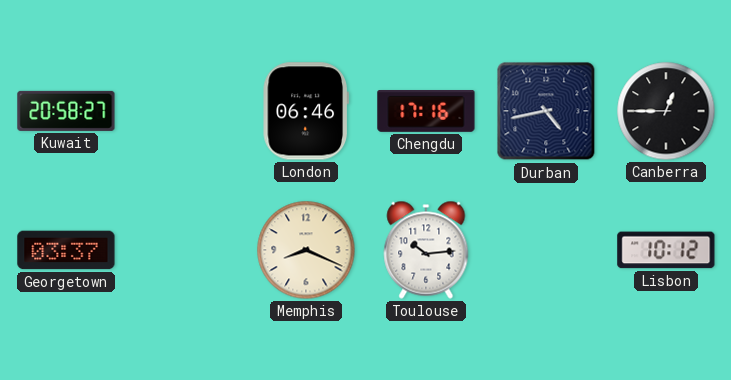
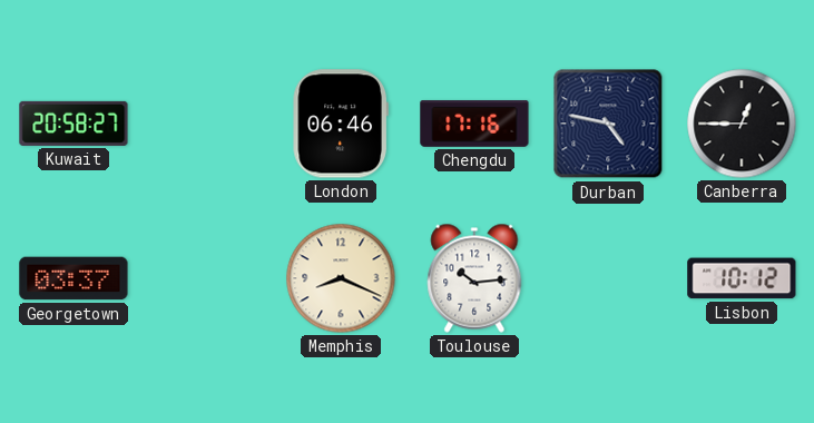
Durban: 4:43 -> 4:47 (608, 124)
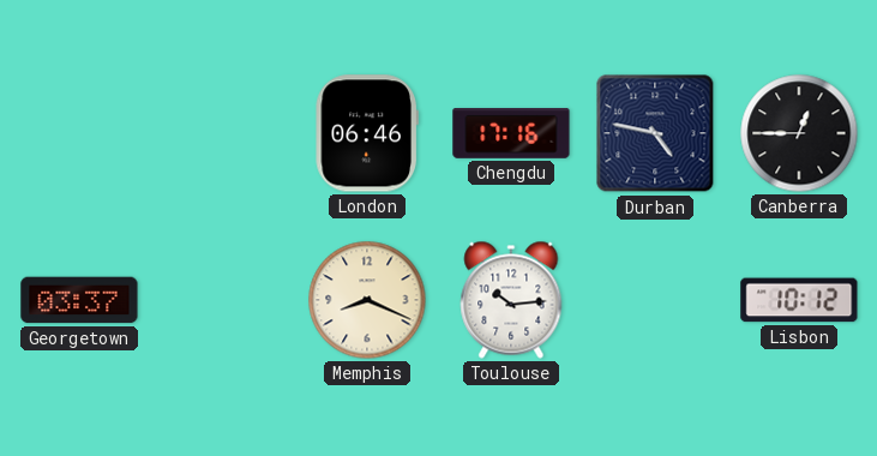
Kuwait: 20:58 -> none (73, 124)
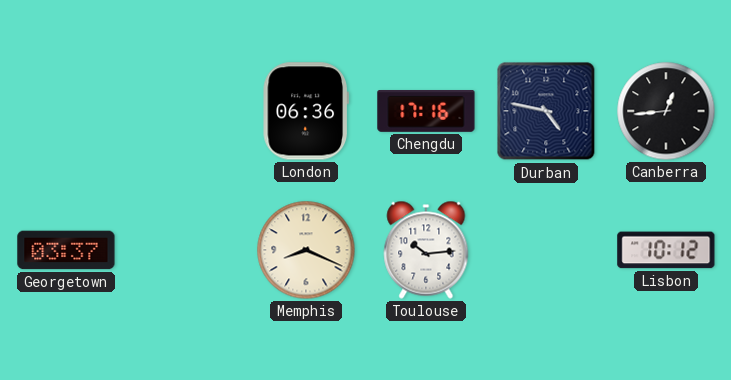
London: 06:46 -> 06:36 (306, 111)
Canberra: 12:45 -> 12:44 (666, 111)
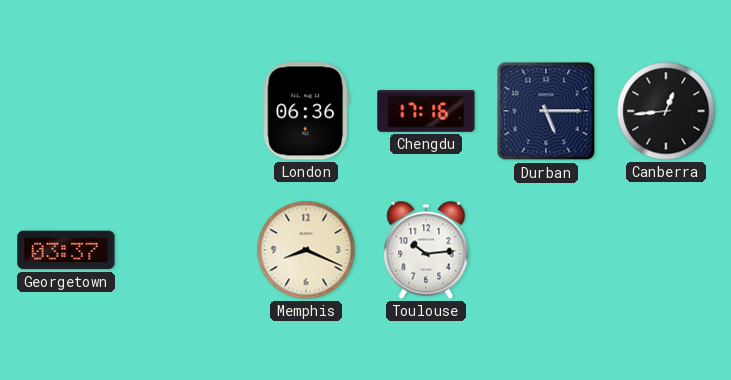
Durban: 4:47 -> 5:15 (546, 111)
Lisbon: 10:12 -> none (666, 250)
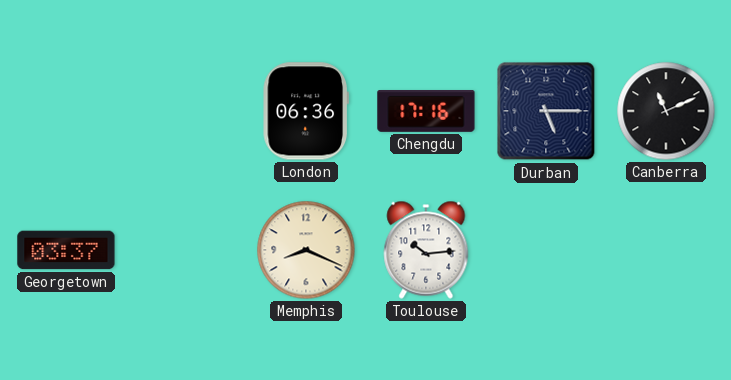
Canberra: 12:44 -> 11:11 (666, 111)
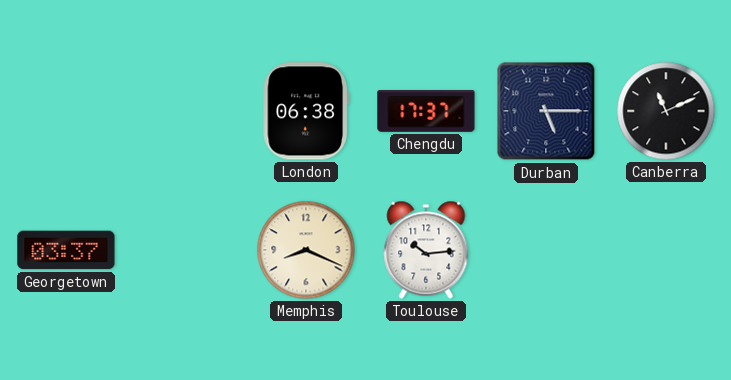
London: 06:36 -> 06:38 (306, 111)
Chengdu: 17:16 -> 17:37 (426, 112)
